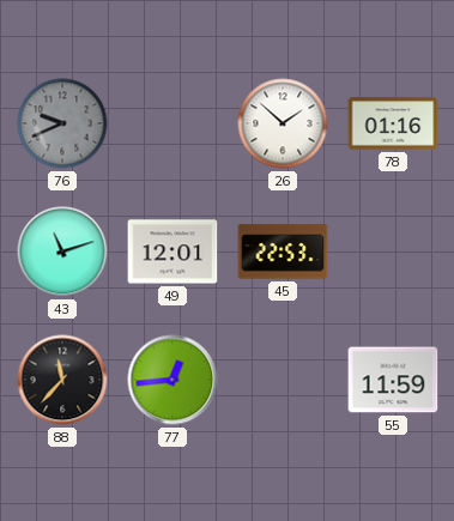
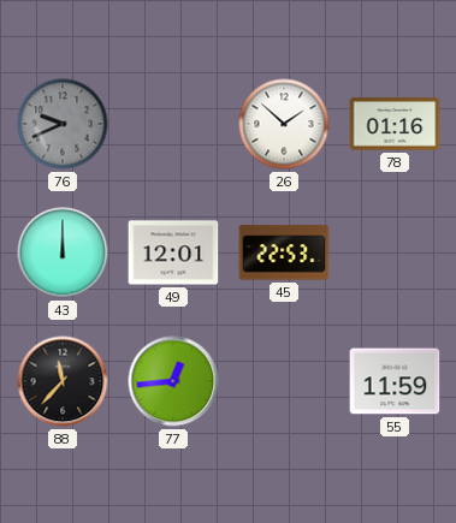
43: 11:12 -> 12:00 (63, 252)
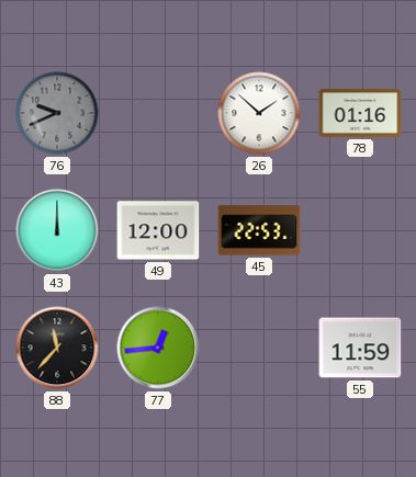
49: 12:01 -> 12:00 (158, 230)
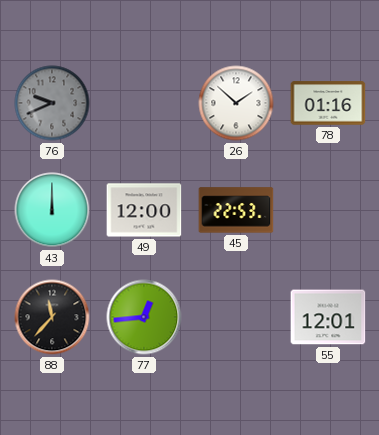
55: 11:59 -> 12:01 (328, 317)
